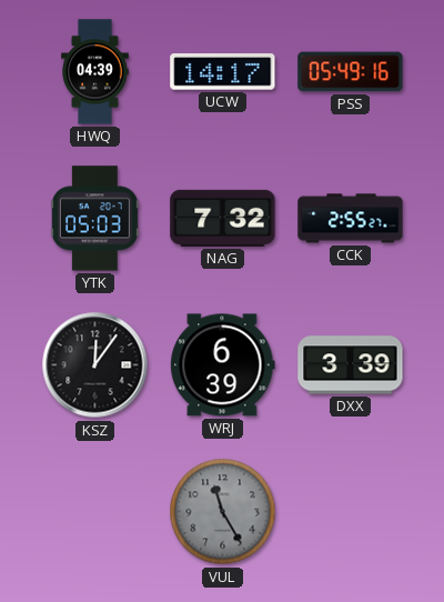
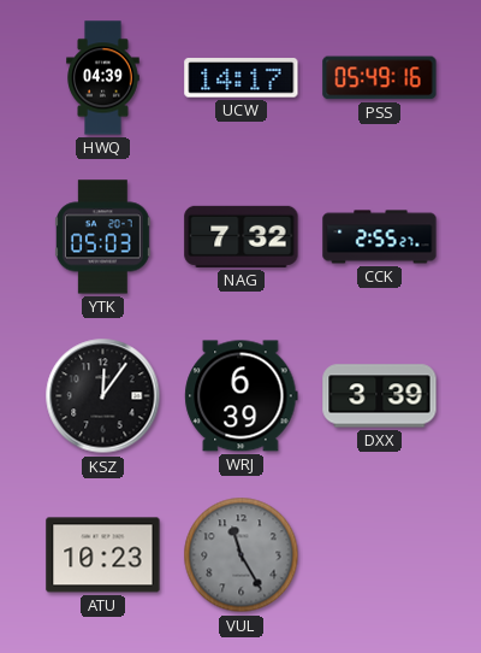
ATU: none -> 10:23 (103, 555)
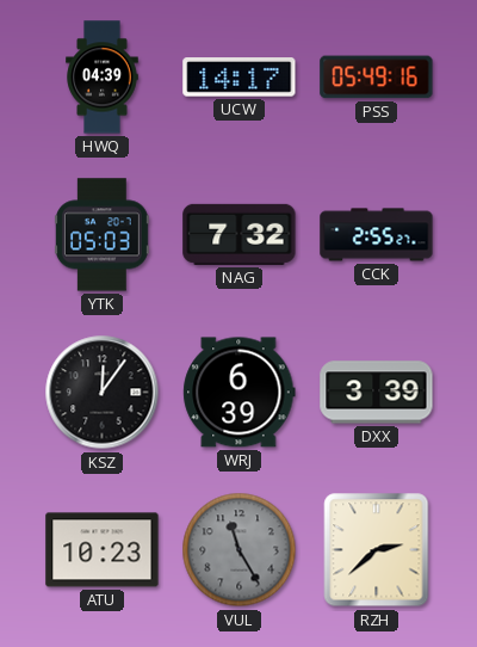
RZH: none -> 2:38 (377, 550)
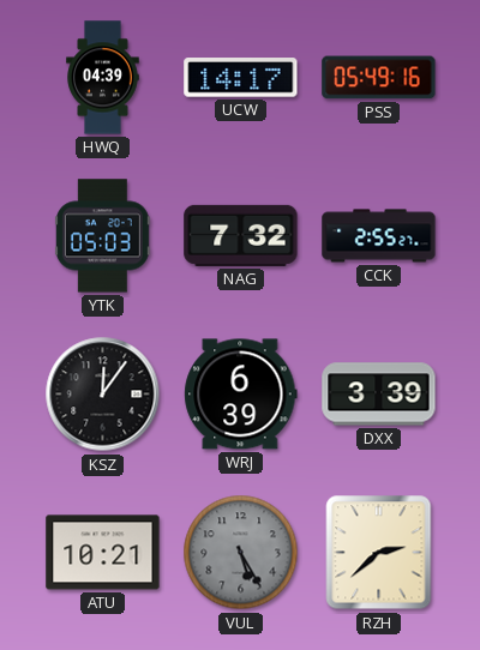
ATU: 10:23 -> 10:21 (103, 553)
VUL: 11:25 -> 5:25 (241, 553)
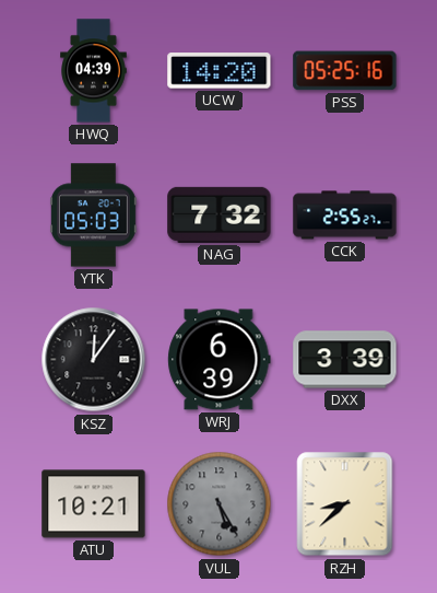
UCW: 14:17 -> 14:20 (220, 71)
PSS: 05:49 -> 05:25 (345, 71)
RZH: 2:38 -> 8:38 (345, 504)
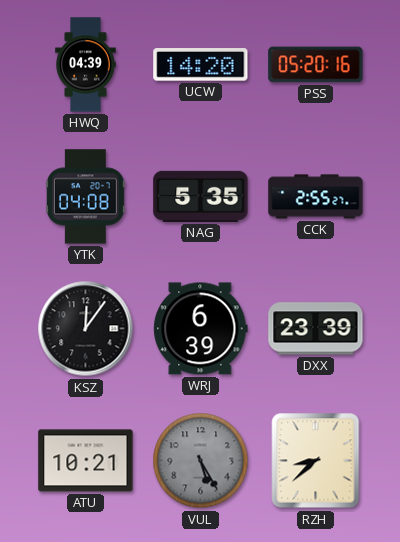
PSS: 05:25 -> 05:20 (316, 65)
YTK: 05:03 -> 04:08 (85, 197)
NAG: 7:32 -> 5:35 (201, 196)
DXX: 3:39 -> 23:39 (316, 329)
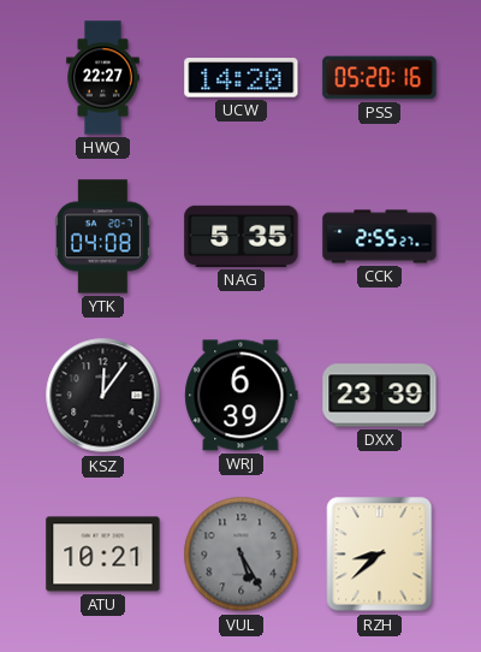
HWQ: 04:39 -> 22:27 (103, 78)
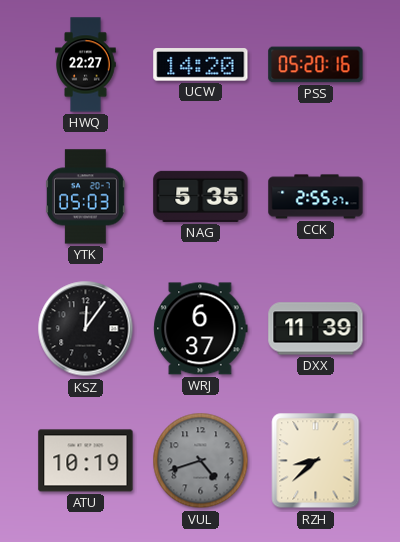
YTK: 04:08 -> 05:03 (85, 197)
WRJ: 6:39 -> 6:37 (201, 329)
DXX: 23:39 -> 11:39 (316, 329)
ATU: 10:21 -> 10:19 (86, 461)
VUL: 5:25 -> 4:42 (201, 461)
